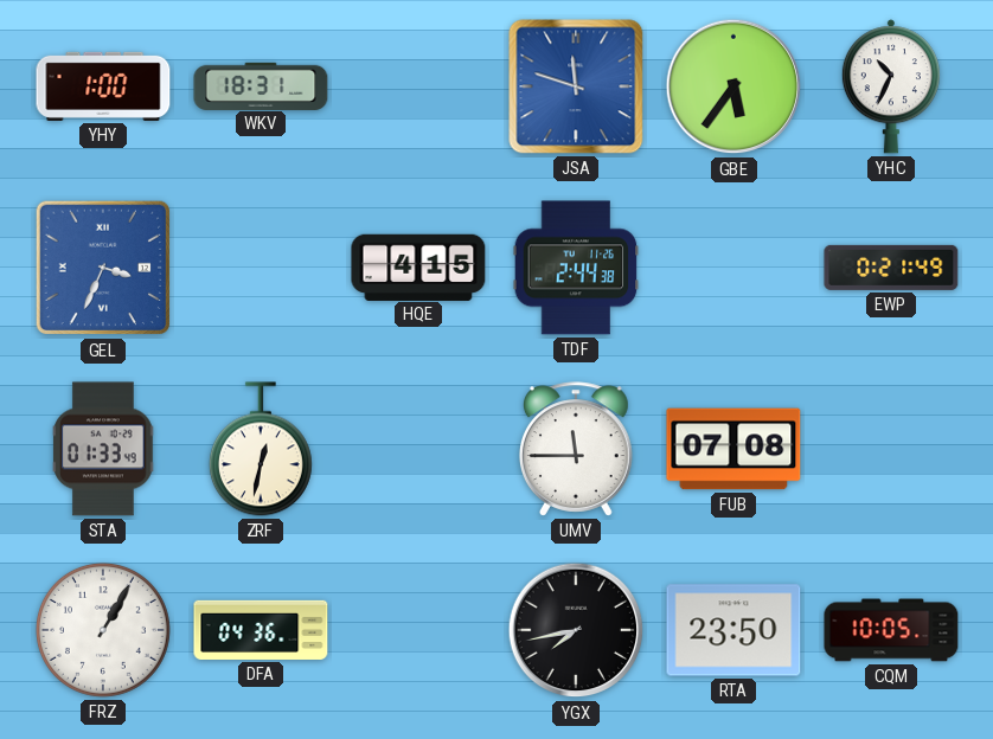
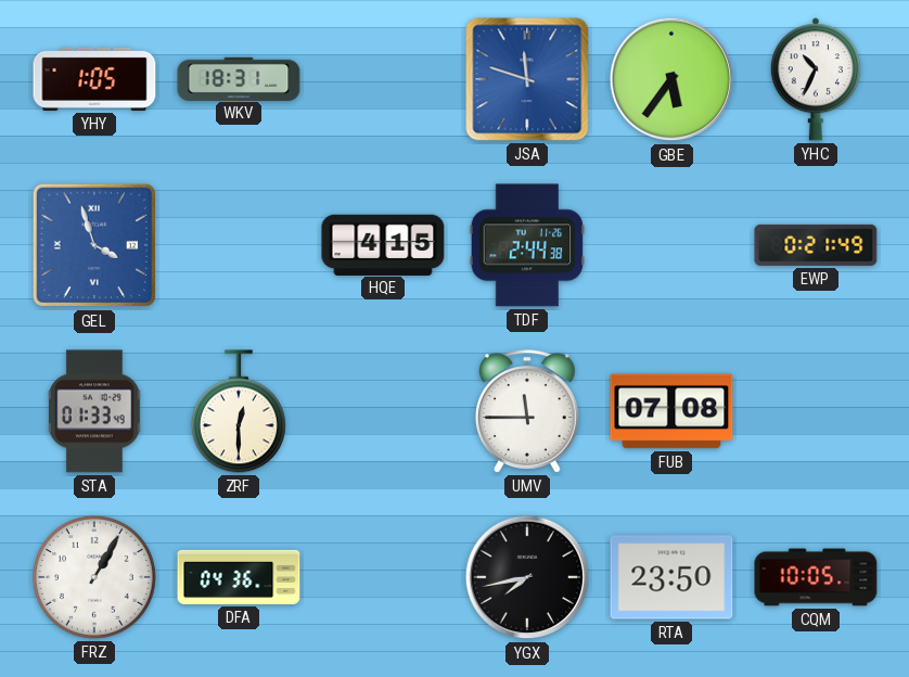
YHY: 1:00 -> 1:05 (94, 79)
GEL: 3:34 -> 3:57 (94, 245)
ZRF: 12:32 -> 12:30 (239, 411)
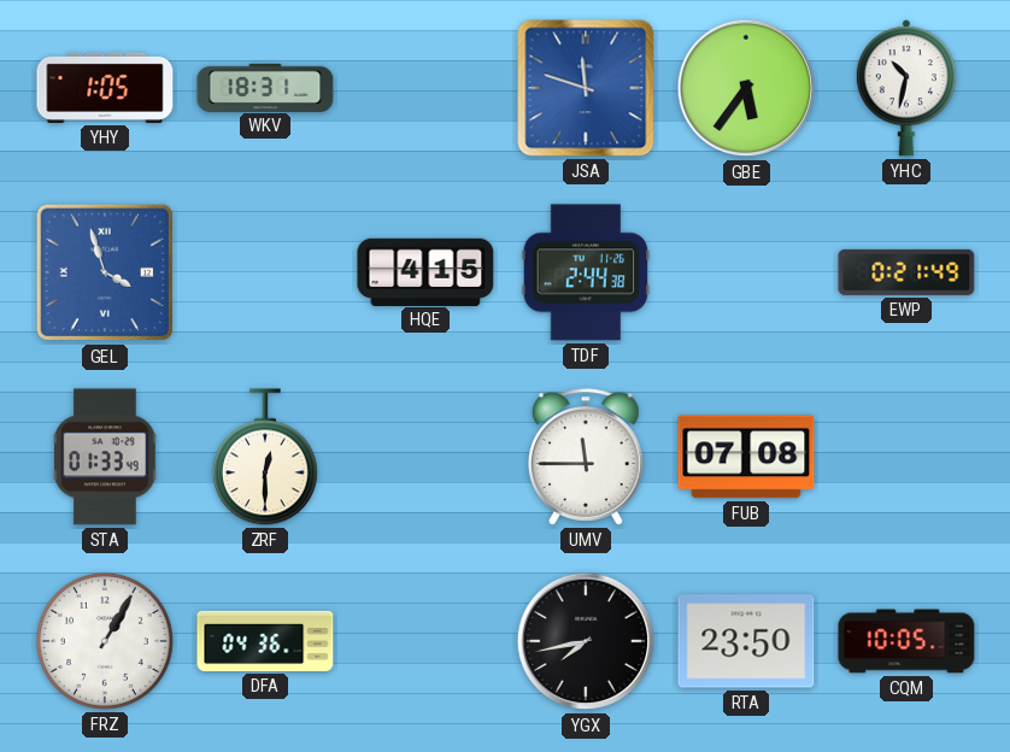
YHC: 10:34 -> 10:32 (906, 88)
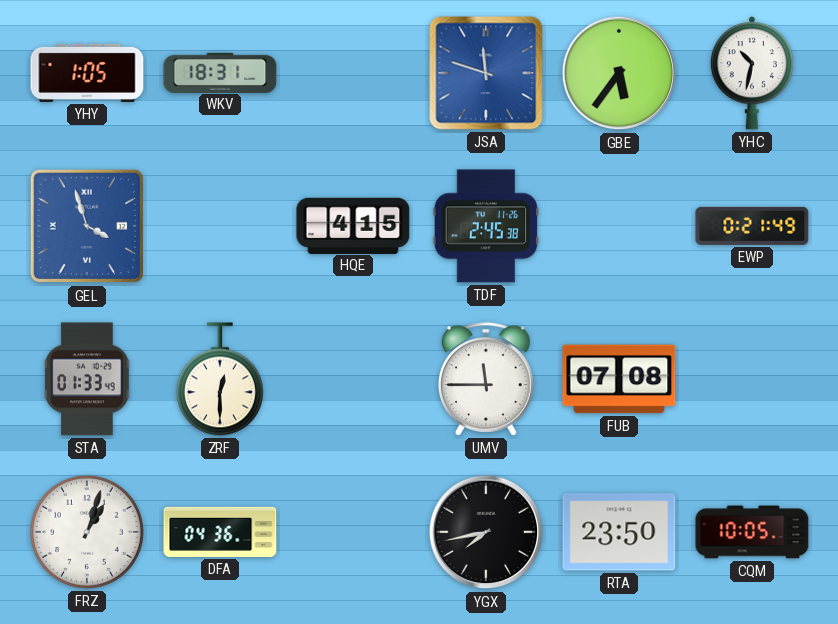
TDF: 2:44 -> 2:45 (486, 226)
FRZ: 1:05 -> 1:03 (87, 532)
